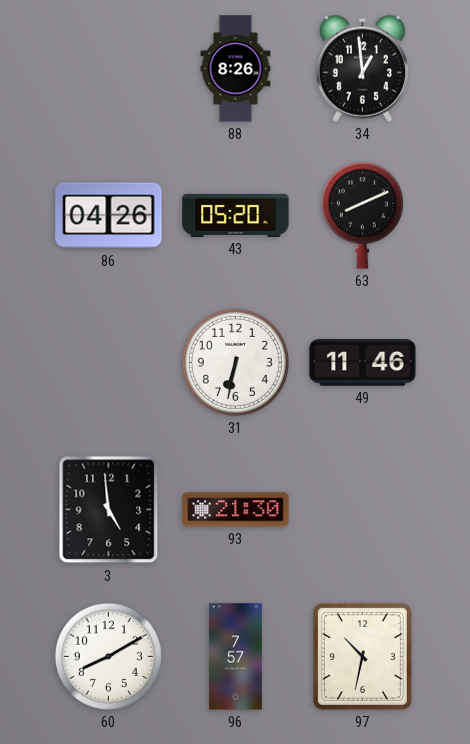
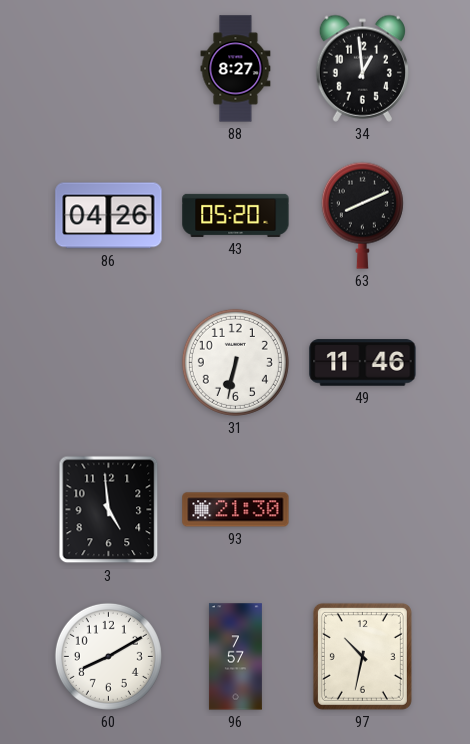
88: 8:26 -> 8:27 (236, 69)
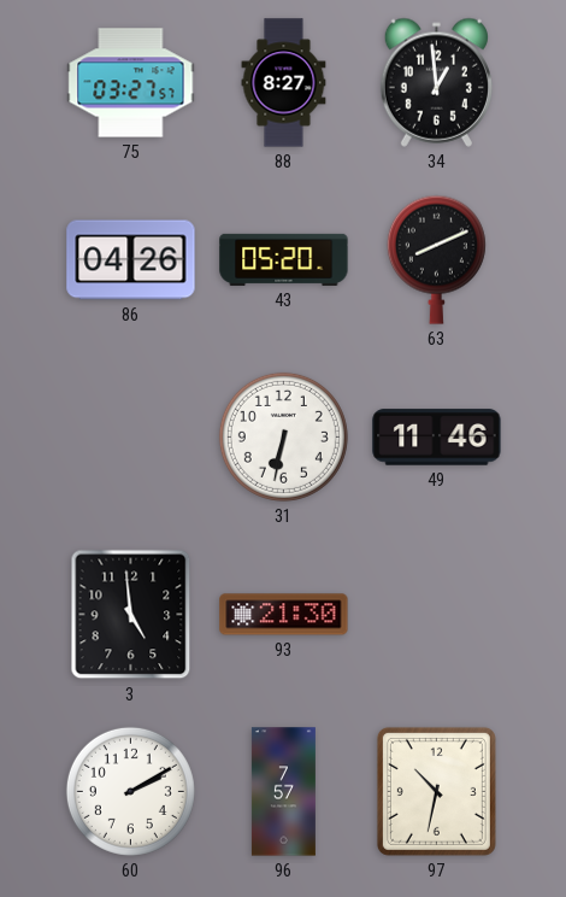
75: none -> 03:27 (131, 83)
60: 8:10 -> 2:10 (130, 791)
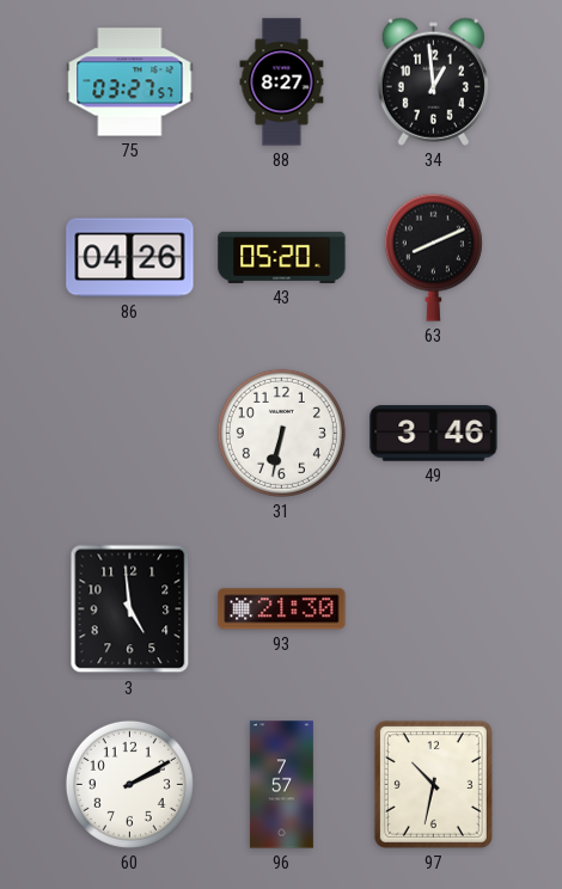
49: 11:46 -> 3:46 (434, 434)
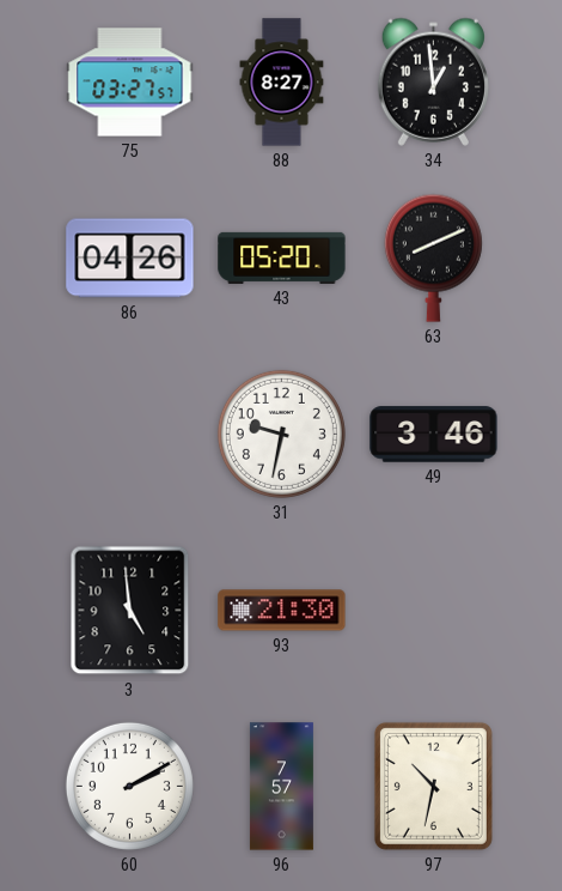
31: 6:32 -> 9:32 (281, 434)
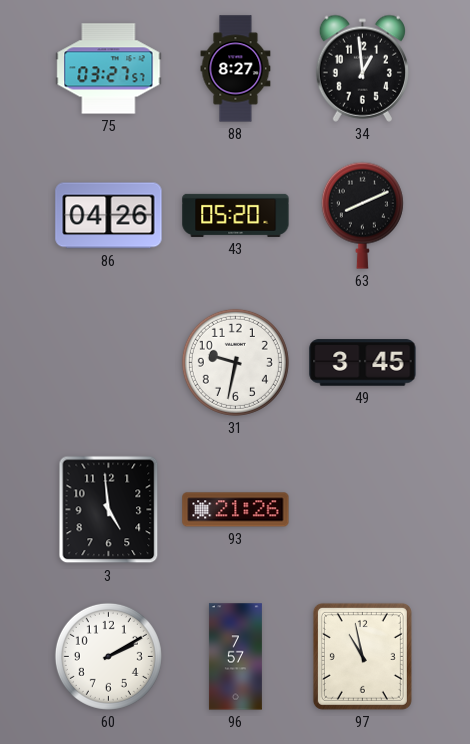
49: 3:46 -> 3:45 (363, 363)
93: 21:30 -> 21:26 (236, 510)
97: 10:32 -> 10:58 (362, 656)
